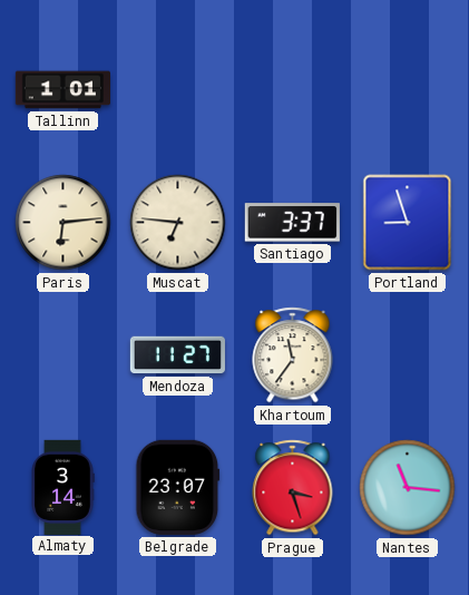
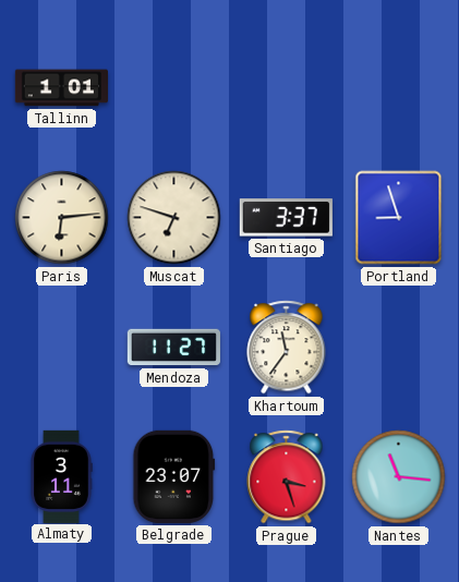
Muscat: 6:46 -> 6:48 (174, 218)
Almaty: 3:14 -> 3:11 (61, 476)
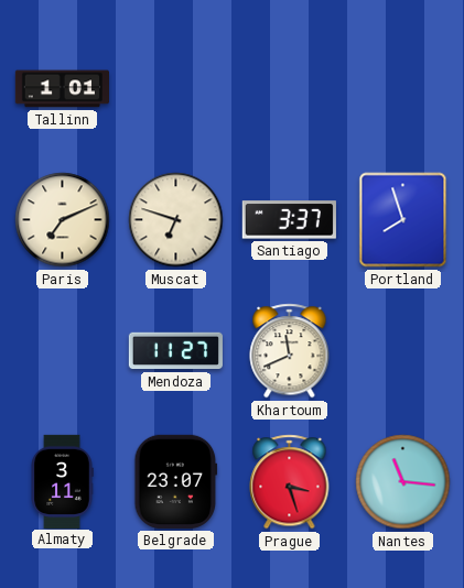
Paris: 6:14 -> 7:11 (63, 220)
Portland: 8:57 -> 7:57 (403, 220)
Khartoum: 11:36 -> 11:41 (290, 351)
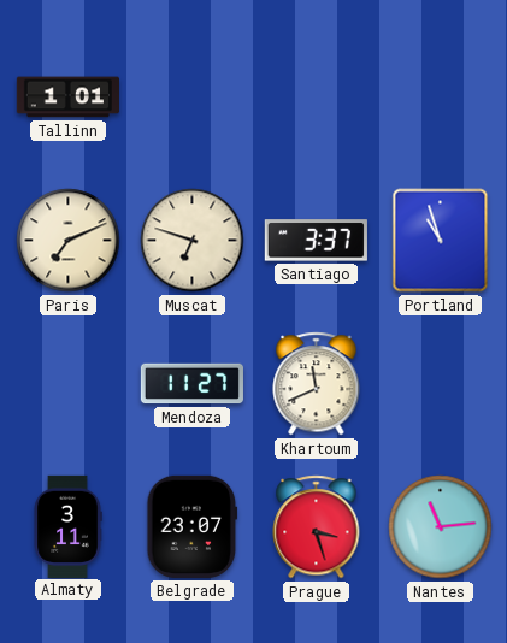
Portland: 7:57 -> 10:57 (441, 241)
Nantes: 11:16 -> 11:14 (441, 527)
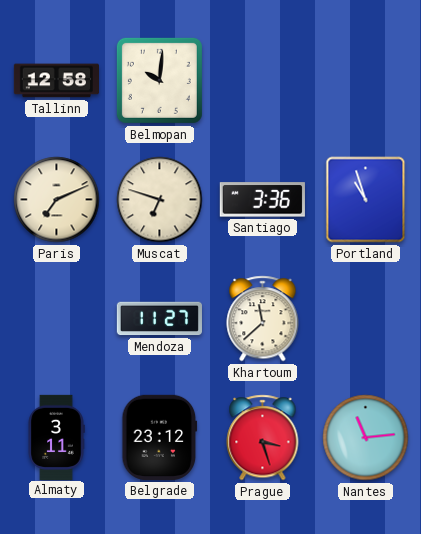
Tallinn: 1:01 -> 12:58 (56, 81)
Belmopan: none -> 10:01 (159, 80)
Santiago: 3:37 -> 3:36 (262, 200)
Khartoum: 11:41 -> 11:38 (263, 319)
Belgrade: 23:07 -> 23:12 (160, 437)
